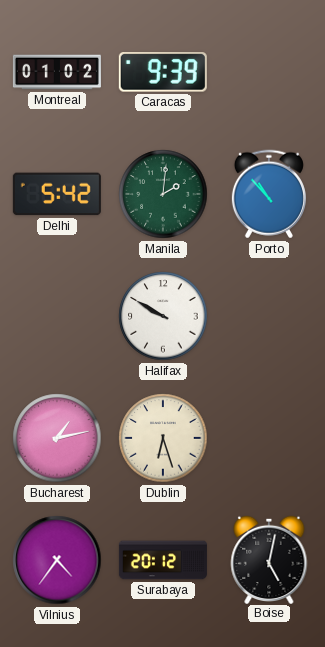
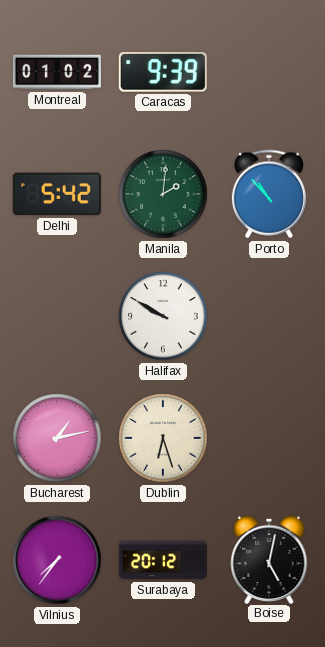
Vilnius: 4:36 -> 7:36 (57, 560)
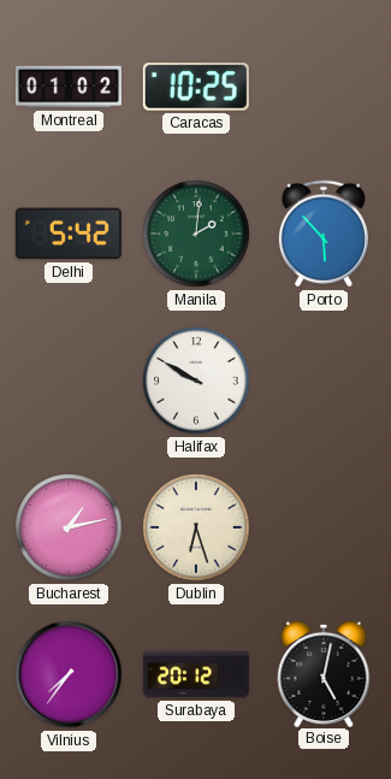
Caracas: 9:39 -> 10:25 (196, 88)
Porto: 10:53 -> 5:53 (324, 234)
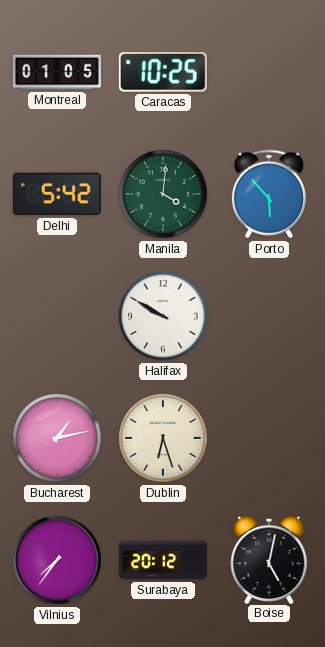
Montreal: 01:02 -> 01:05 (57, 72)
Manila: 2:01 -> 4:01 (163, 194)
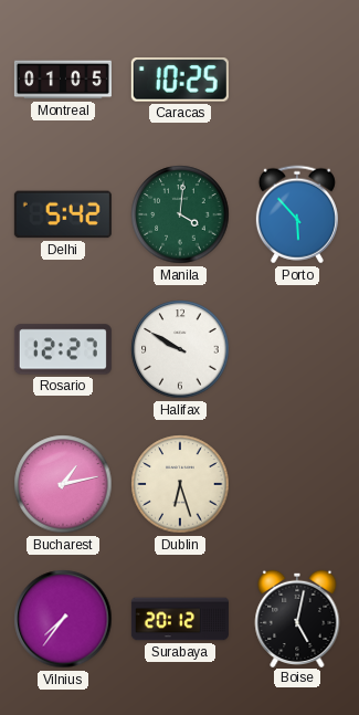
Rosario: none -> 12:27 (63, 349)
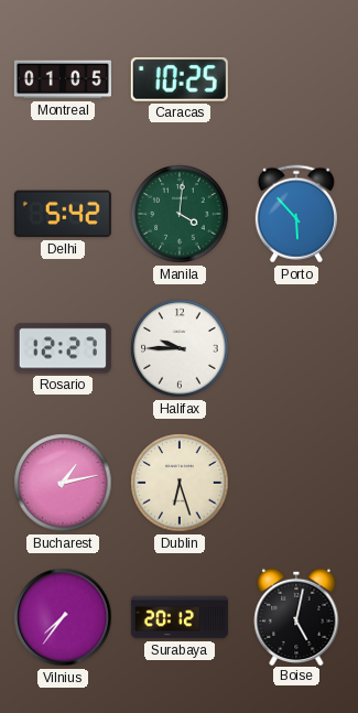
Halifax: 9:50 -> 9:45 (180, 348)
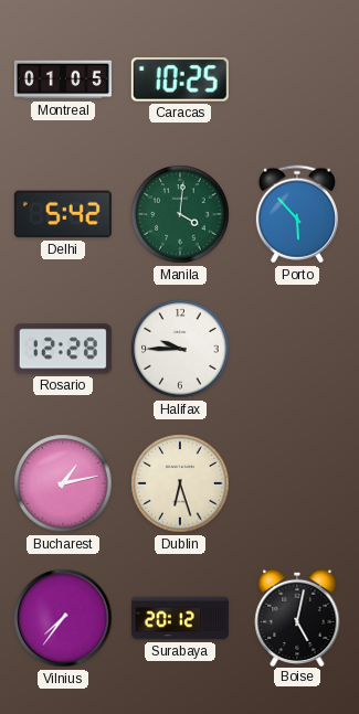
Rosario: 12:27 -> 12:28 (63, 349)
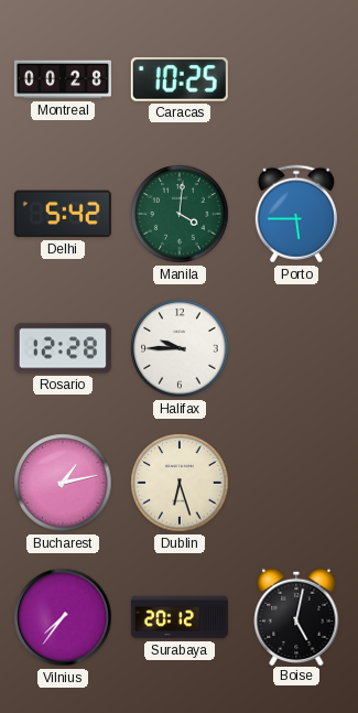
Montreal: 01:05 -> 00:28 (63, 79)
Porto: 5:53 -> 5:45 (296, 214)
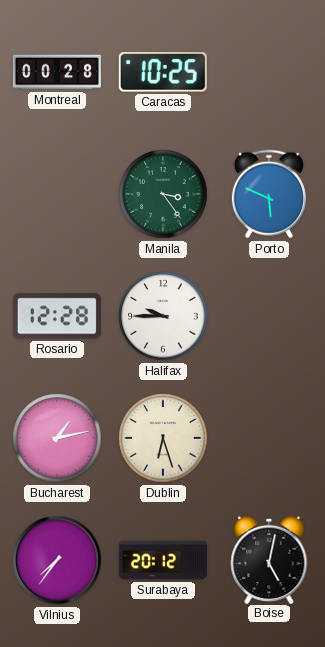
Delhi: 5:42 -> none (63, 214)
Manila: 4:01 -> 3:24 (163, 194)
Porto: 5:45 -> 5:49 (269, 194)
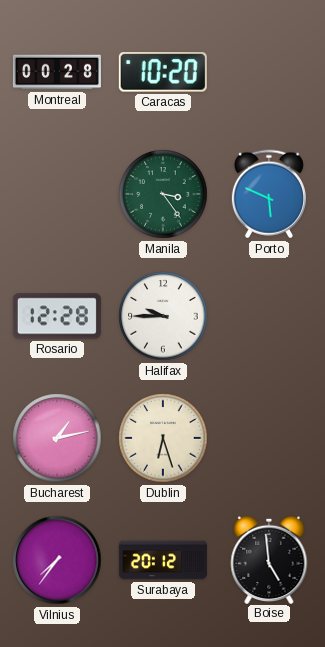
Caracas: 10:25 -> 10:20 (163, 73)
Boise: 5:02 -> 4:59 (269, 559)
